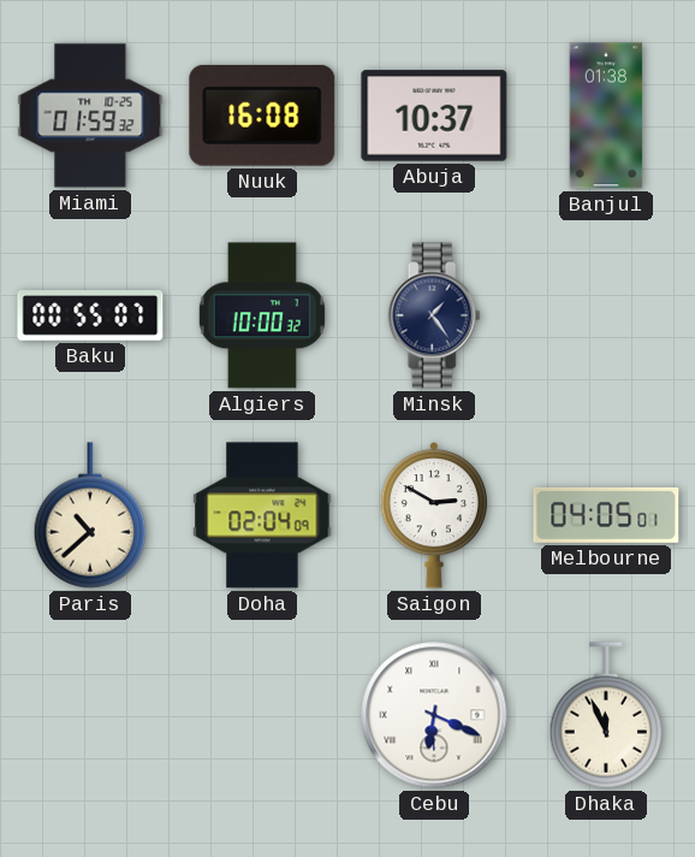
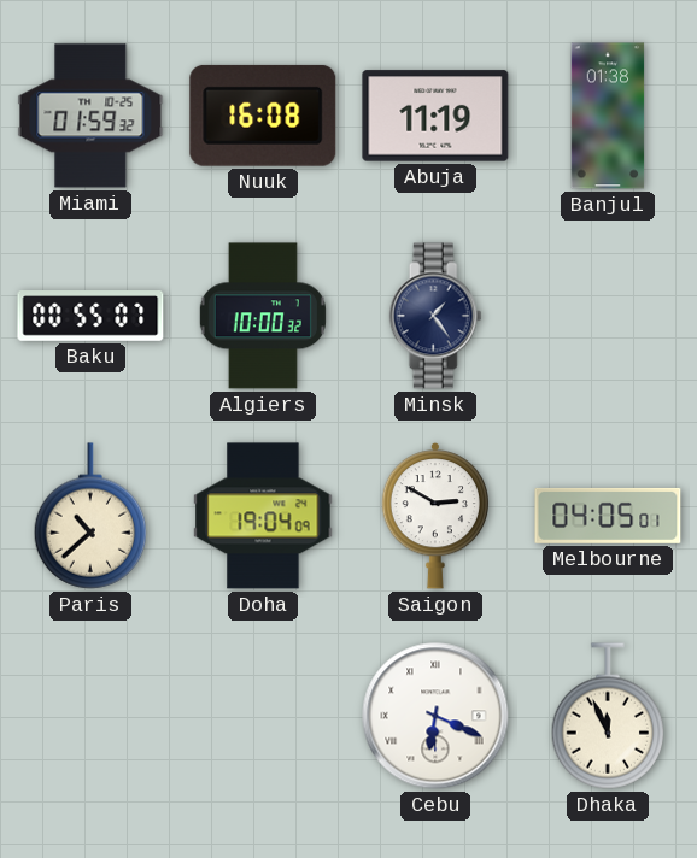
Abuja: 10:37 -> 11:19 (435, 116)
Doha: 02:04 -> 19:04 (263, 516)
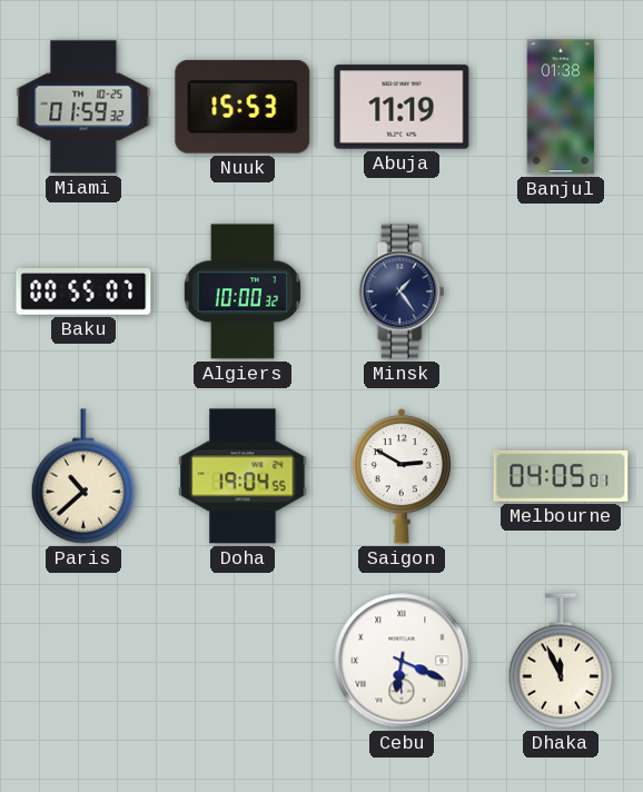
Nuuk: 16:08 -> 15:53 (243, 107)
Doha: 19:04:09 -> 19:04:55 (243, 476)
